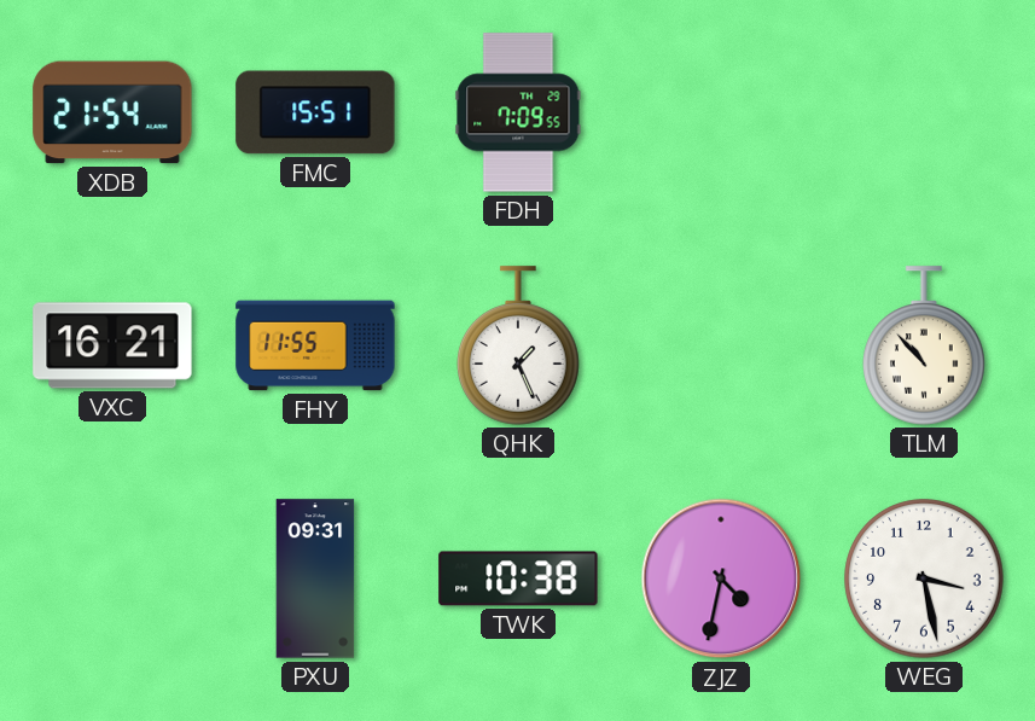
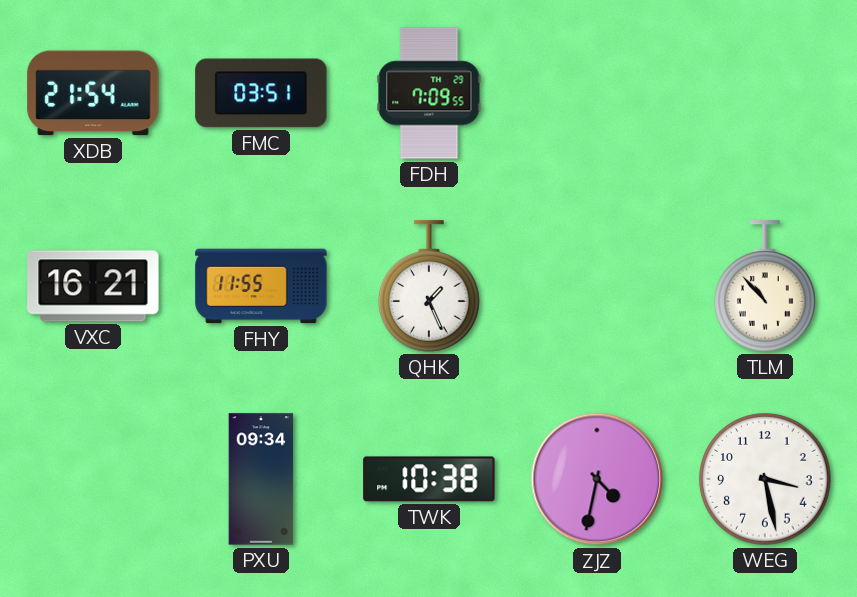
FMC: 15:51 -> 03:51 (261, 93)
PXU: 09:31 -> 09:34 (261, 479)
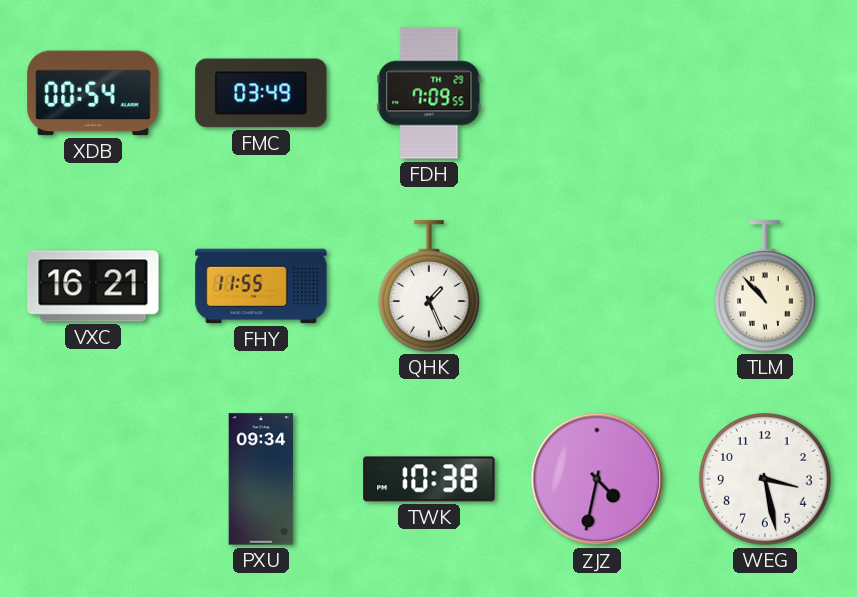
XDB: 21:54 -> 00:54 (93, 93)
FMC: 03:51 -> 03:49 (261, 93)
